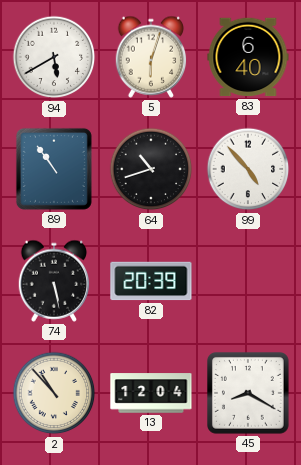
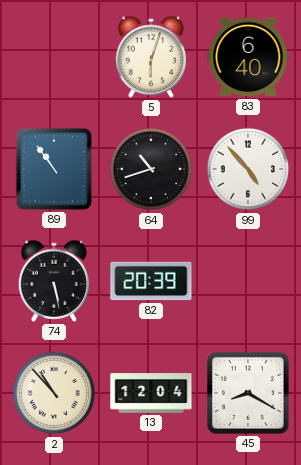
94: 5:40 -> none (54, 57)
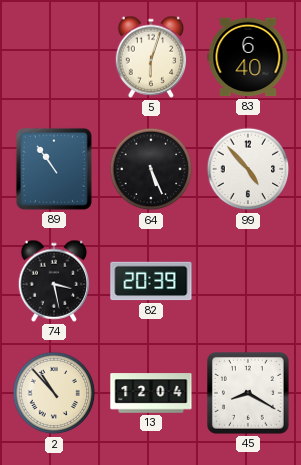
64: 10:42 -> 5:26 (151, 169)
74: 5:28 -> 3:28 (54, 281)
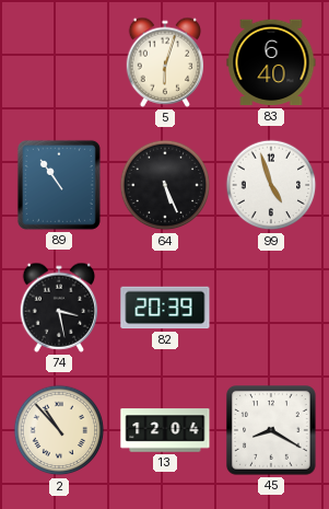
99: 4:53 -> 4:57 (271, 185)
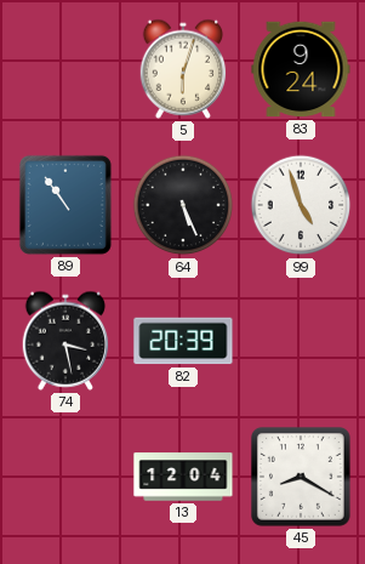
83: 6:40 -> 9:24 (301, 69)
2: 10:53 -> none (59, 430)
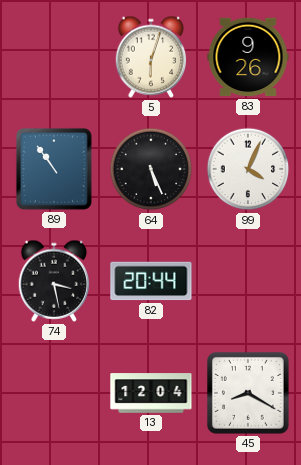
83: 9:24 -> 9:26 (248, 57)
99: 4:57 -> 4:04 (248, 169)
82: 20:39 -> 20:44 (151, 281)
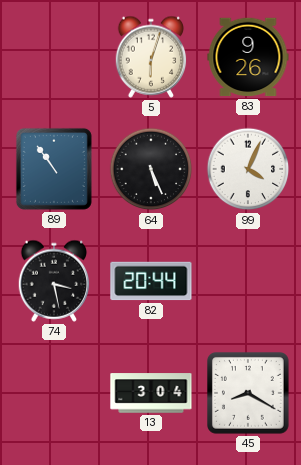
13: 12:04 -> 3:04 (151, 393)
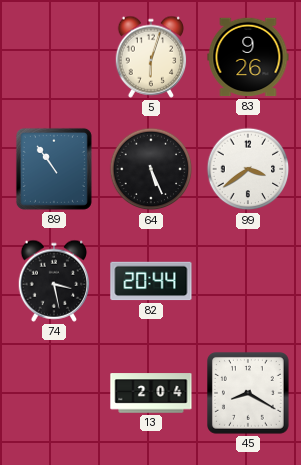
99: 4:04 -> 3:39 (248, 169)
13: 3:04 -> 2:04 (151, 393)
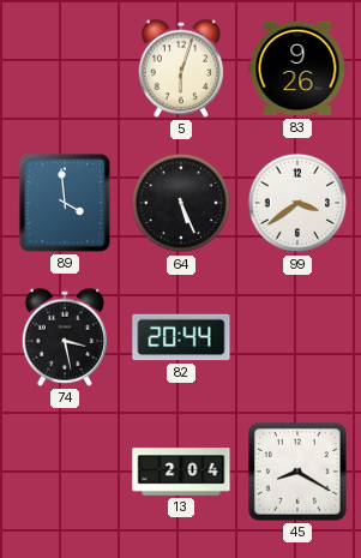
89: 10:54 -> 3:59 (65, 203)
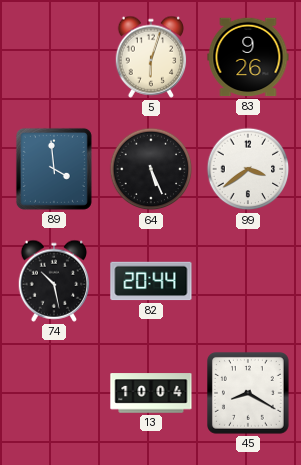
74: 3:28 -> 10:28 (54, 281)
13: 2:04 -> 10:04 (151, 393)
